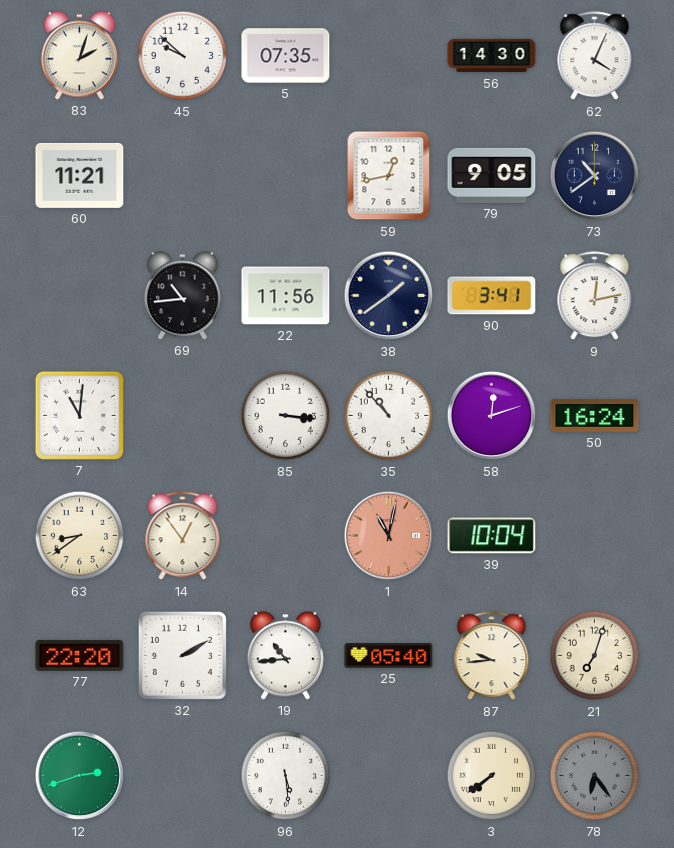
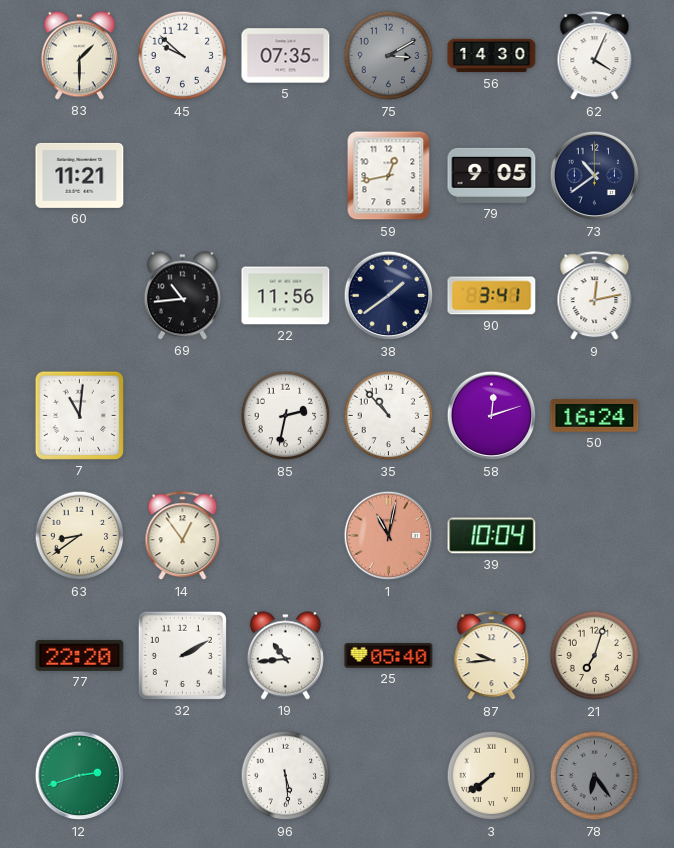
83: 2:03 -> 1:30 (79, 56)
75: none -> 3:10 (389, 56)
85: 3:16 -> 2:32 (286, 416)
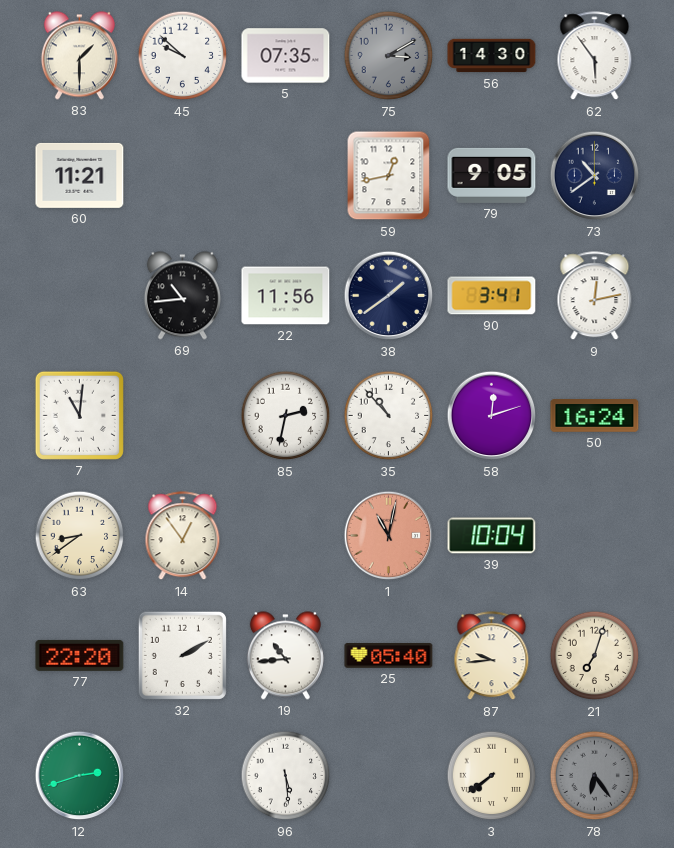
62: 4:04 -> 5:54 (595, 56)
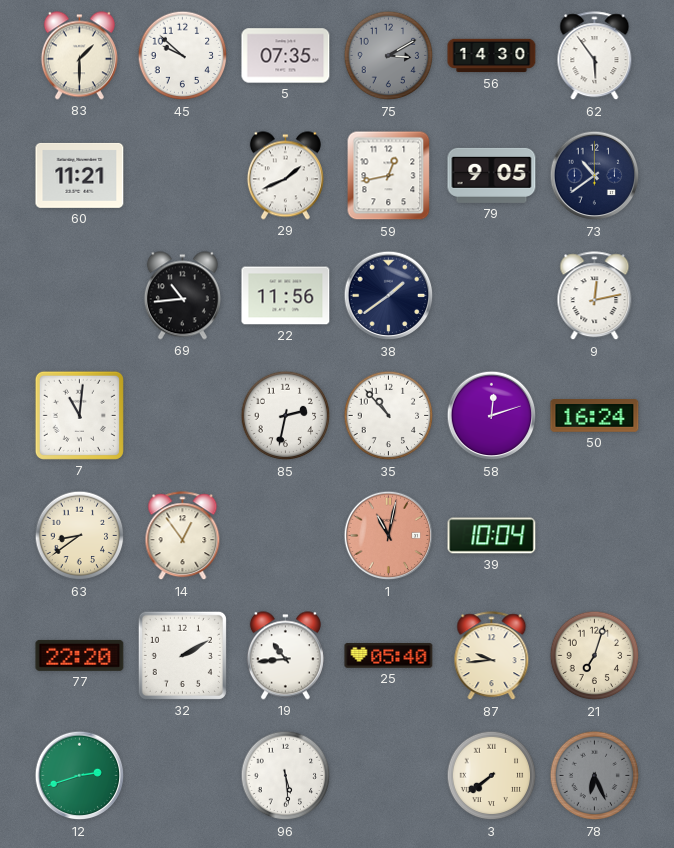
29: none -> 1:41 (285, 176)
90: 3:41 -> none (492, 296)
78: 6:24 -> 6:26 (595, 776)
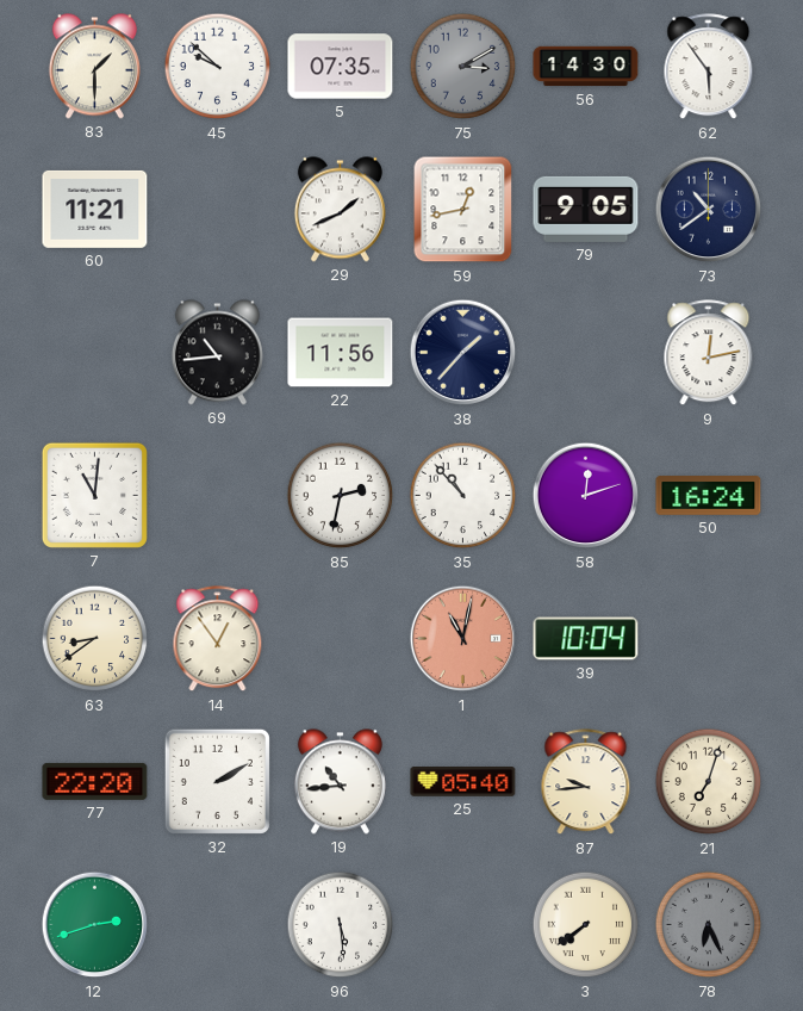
38: 1:39 -> 1:37 (463, 353)
